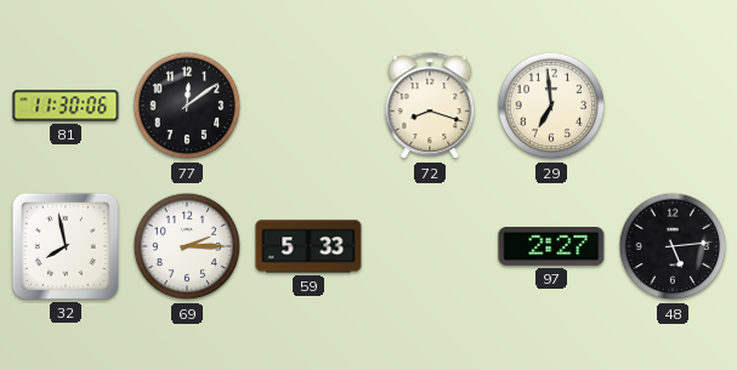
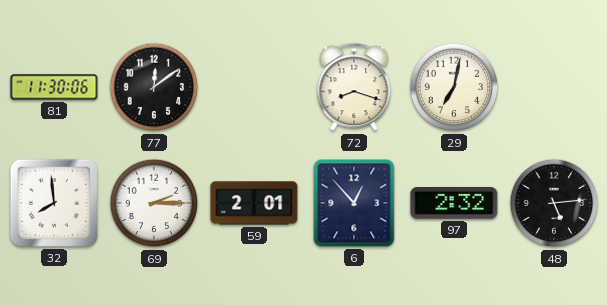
29: 6:59 -> 7:02 (454, 87)
32: 7:58 -> 7:59 (54, 203)
59: 5:33 -> 2:01 (254, 203)
6: none -> 12:53 (354, 203)
97: 2:27 -> 2:32 (454, 204)
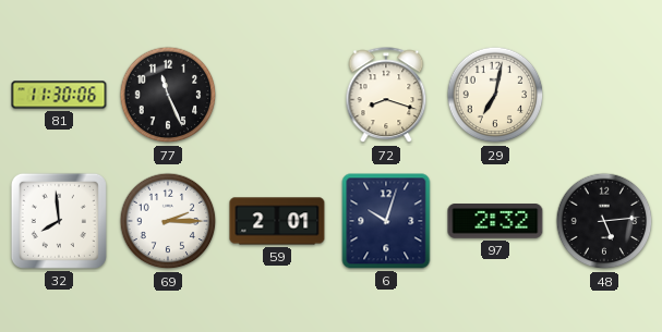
77: 12:09 -> 11:26 (168, 95)
6: 12:53 -> 10:03 (386, 221)
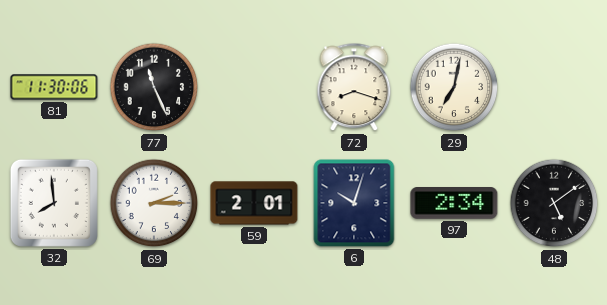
97: 2:32 -> 2:34 (454, 204)
48: 5:14 -> 5:09 (554, 203)
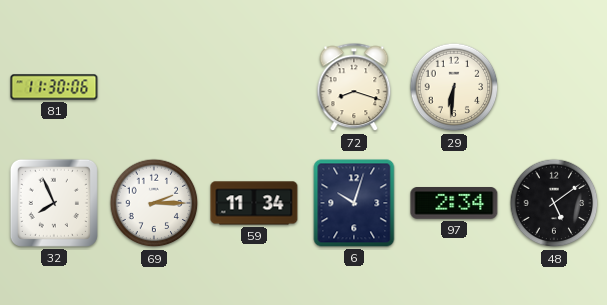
77: 11:26 -> none (154, 87)
29: 7:02 -> 6:31 (454, 87)
32: 7:59 -> 7:56 (54, 203)
59: 2:01 -> 11:34 (254, 203)
